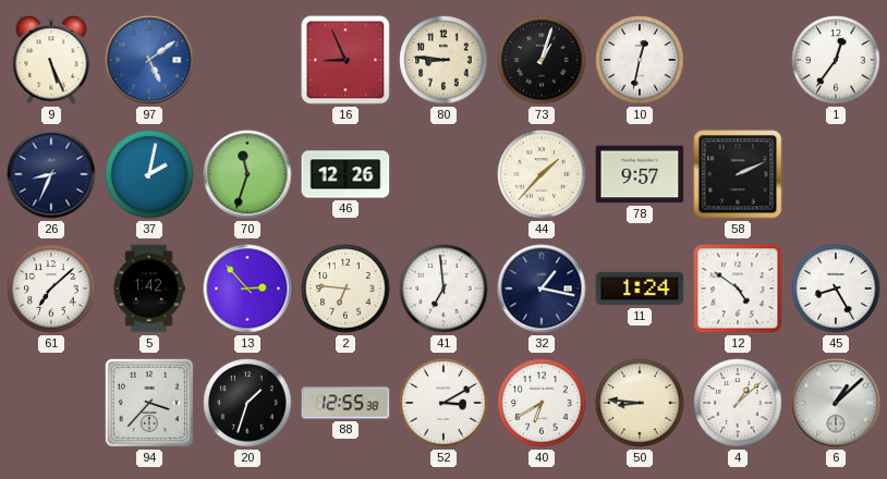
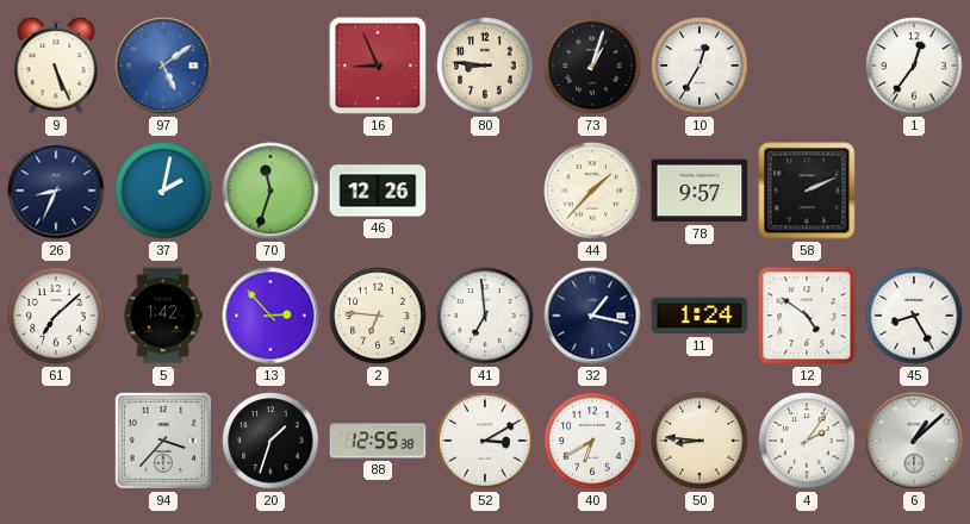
10: 12:32 -> 12:35 (699, 65)
4: 1:08 -> 2:06 (807, 441)
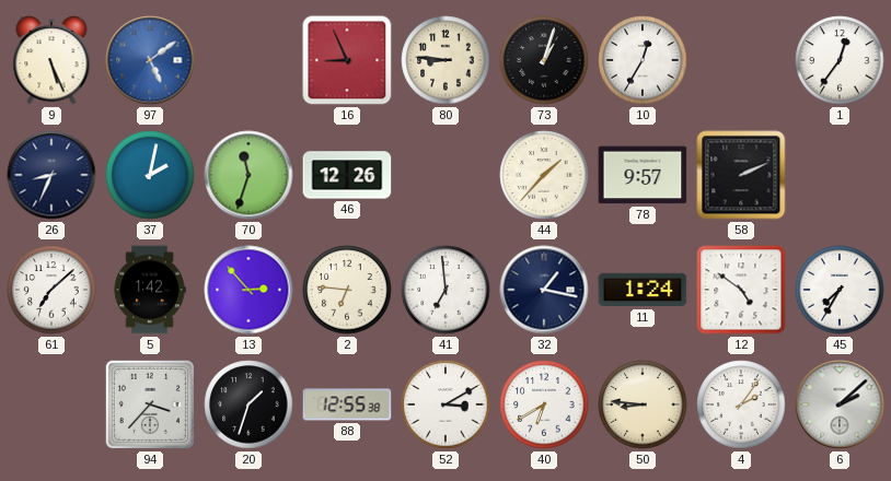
45: 8:25 -> 7:35 (840, 290)
6: 1:08 -> 2:08 (840, 404)
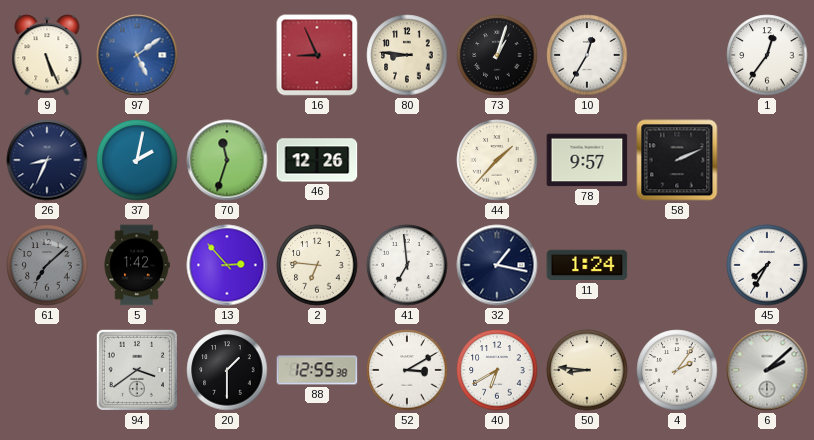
61 dial: white -> grey (47, 265)
12: 4:51 -> none (741, 290)
94: 3:37 -> 3:39 (137, 370)
20: 1:33 -> 1:30 (227, 370)
